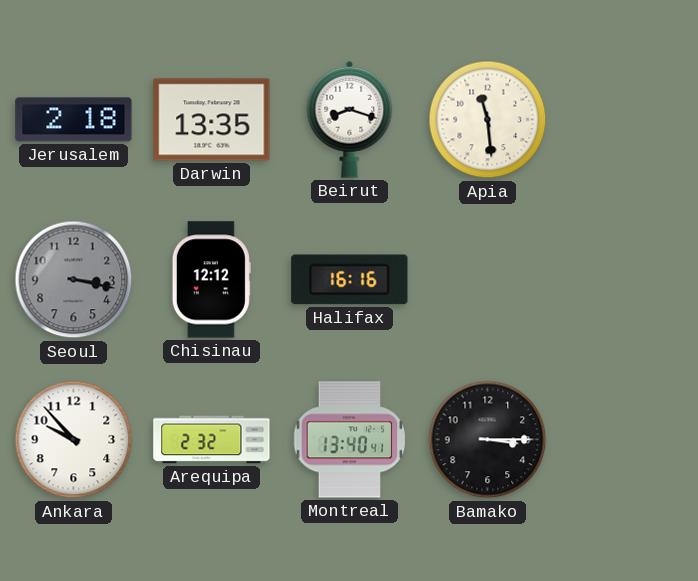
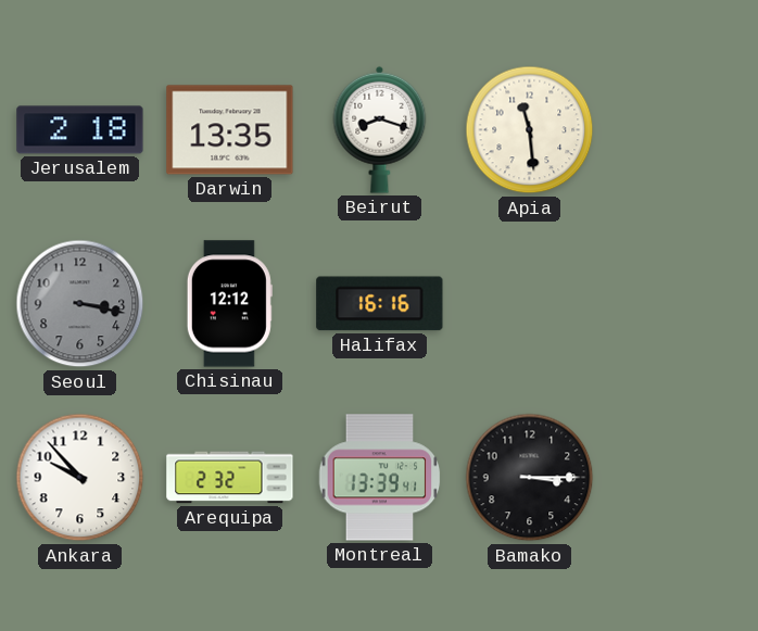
Montreal: 13:40 -> 13:39 (380, 478)
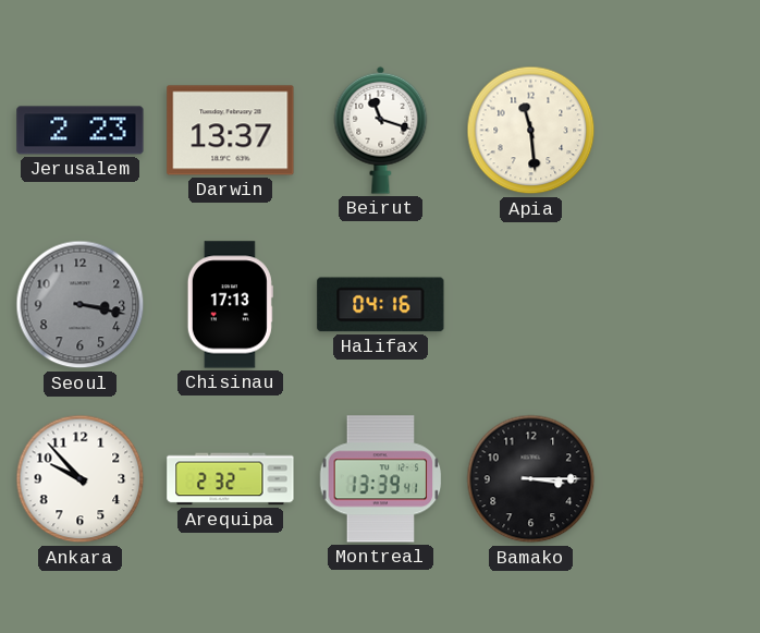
Jerusalem: 2:18 -> 2:23 (81, 131)
Darwin: 13:35 -> 13:37 (231, 131)
Beirut: 8:18 -> 11:18 (381, 130)
Chisinau: 12:12 -> 17:13 (230, 305)
Halifax: 16:16 -> 04:16 (381, 305)
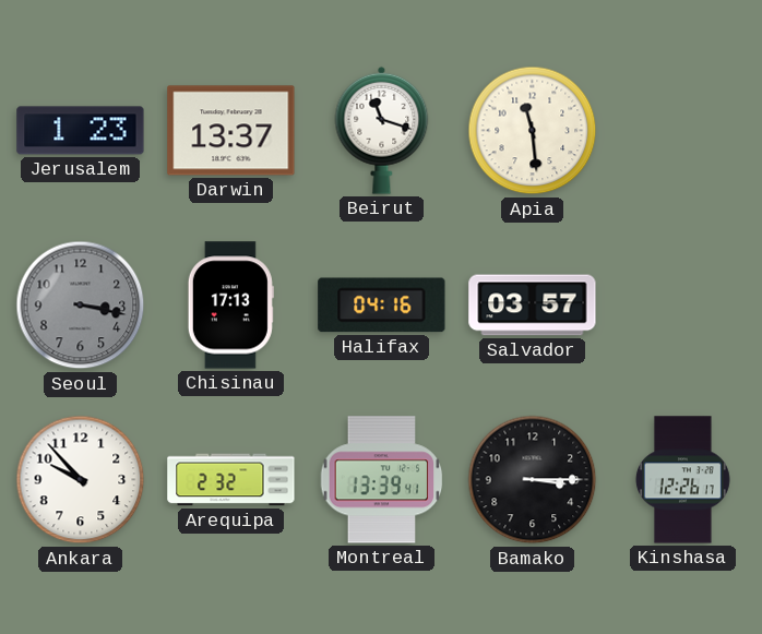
Jerusalem: 2:23 -> 1:23 (81, 131)
Salvador: none -> 03:57 (533, 306)
Kinshasa: none -> 12:26 (682, 480)
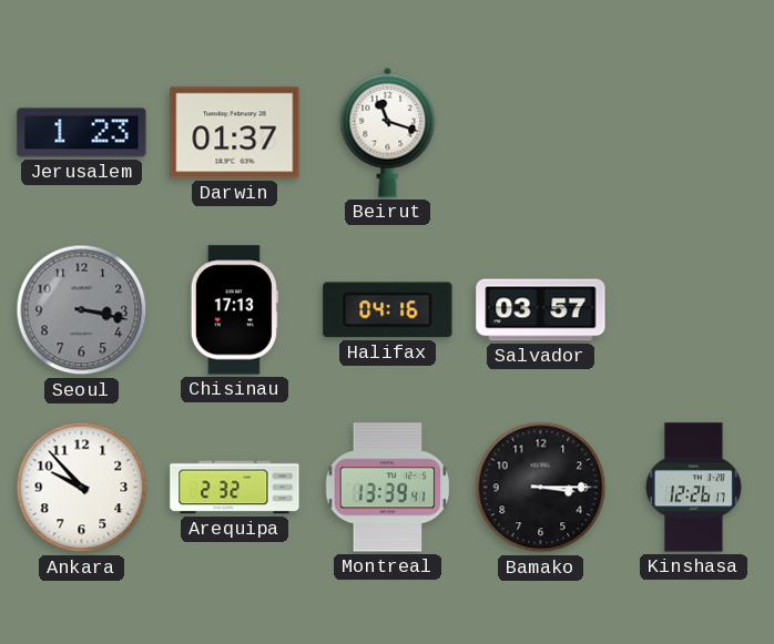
Darwin: 13:37 -> 01:37 (235, 133)
Apia: 11:29 -> none (533, 131)
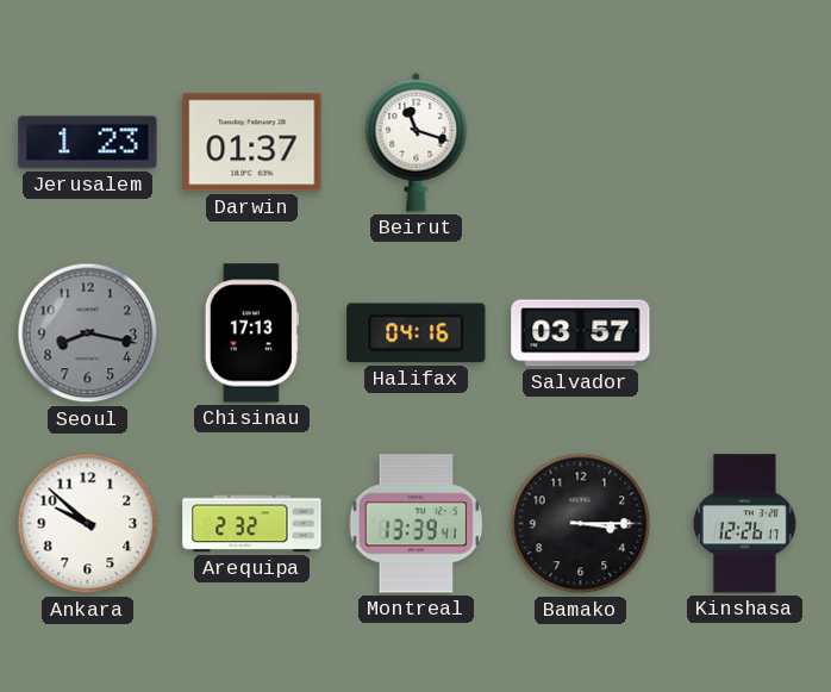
Seoul: 3:17 -> 8:17 (88, 333)
Ankara: 9:53 -> 9:52 (88, 524)
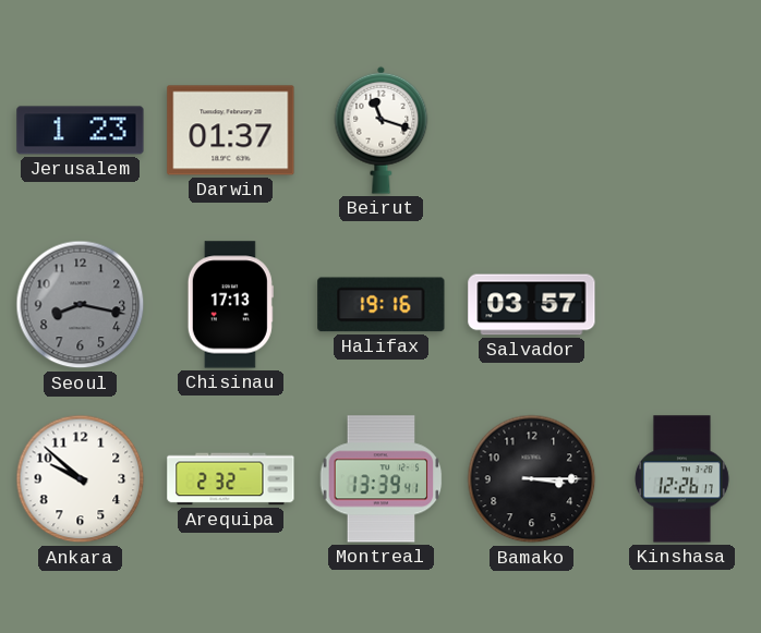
Halifax: 04:16 -> 19:16 (382, 305)
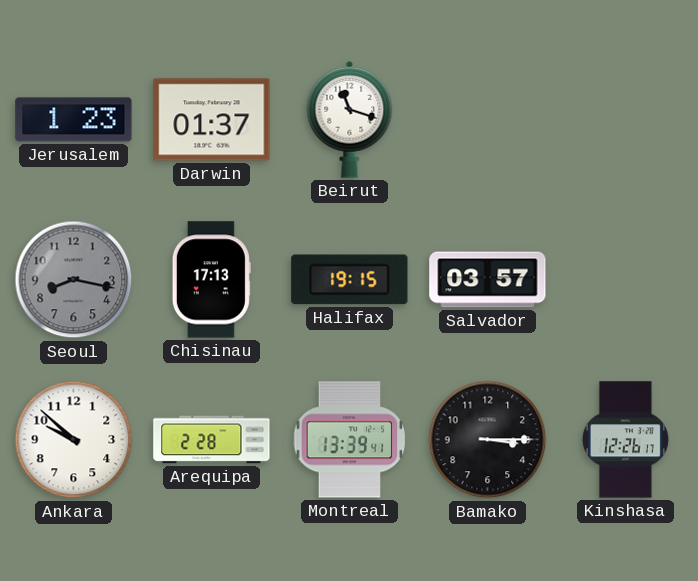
Halifax: 19:16 -> 19:15 (350, 280)
Arequipa: 2:32 -> 2:28 (212, 440)
